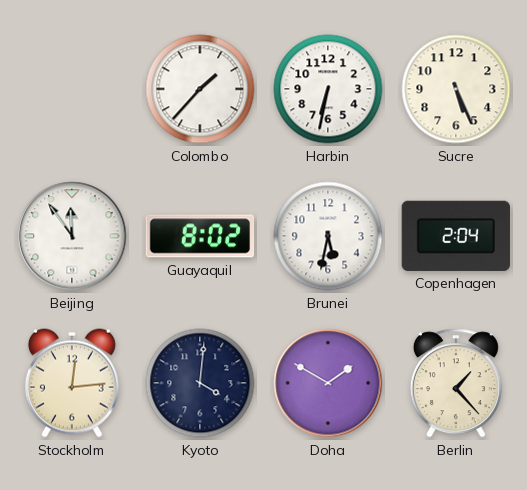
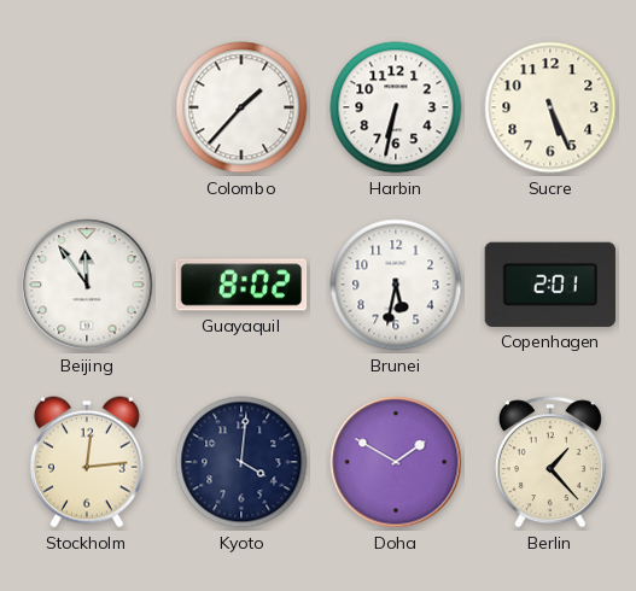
Copenhagen: 2:04 -> 2:01 (549, 285)
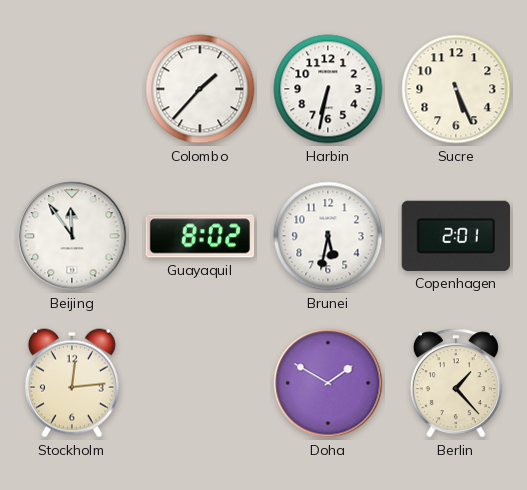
Kyoto: 4:01 -> none (241, 462)
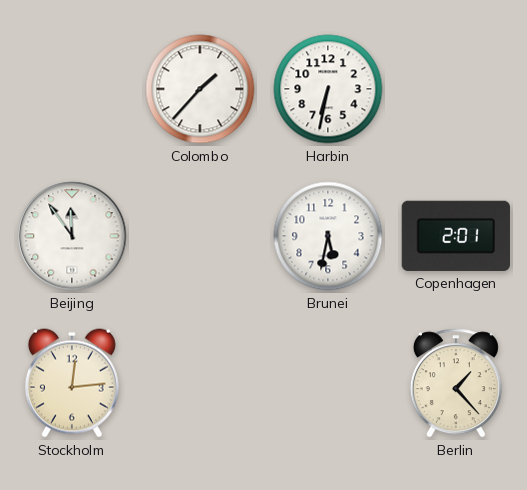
Sucre: 5:26 -> none (456, 89)
Guayaquil: 8:02 -> none (200, 236)
Doha: 1:50 -> none (328, 383)
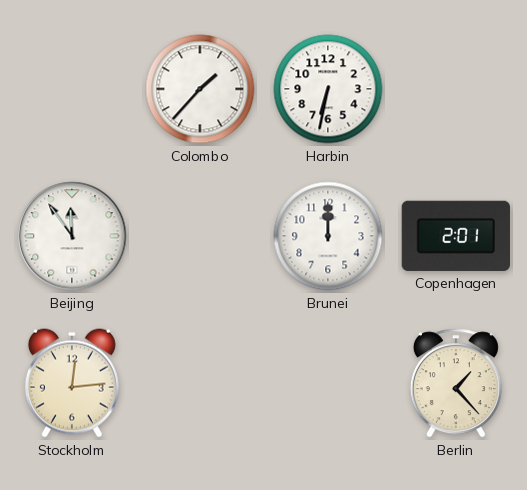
Brunei: 5:32 -> 12:00 (328, 236)
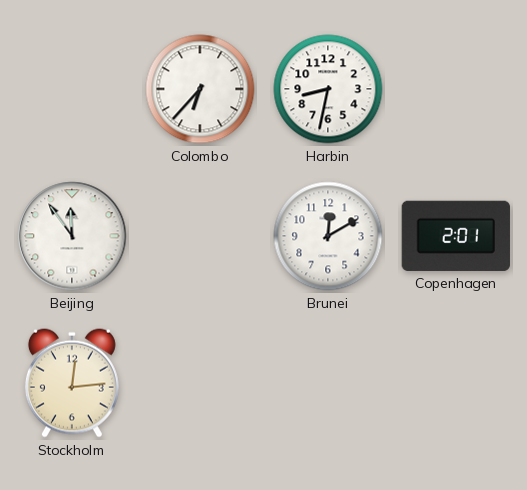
Colombo: 1:37 -> 6:37 (200, 89)
Harbin: 6:32 -> 8:32 (328, 89)
Brunei: 12:00 -> 12:10 (328, 236)
Berlin: 1:23 -> none (456, 383)
